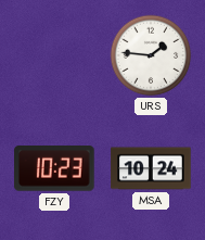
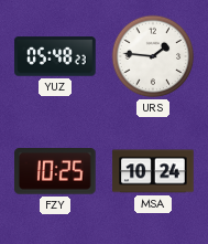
YUZ: none -> 05:48 (55, 56)
FZY: 10:23 -> 10:25 (56, 172)
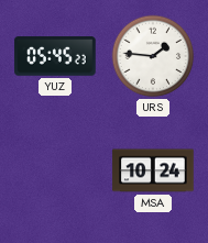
YUZ: 05:48 -> 05:45 (55, 56)
FZY: 10:25 -> none (56, 172)
